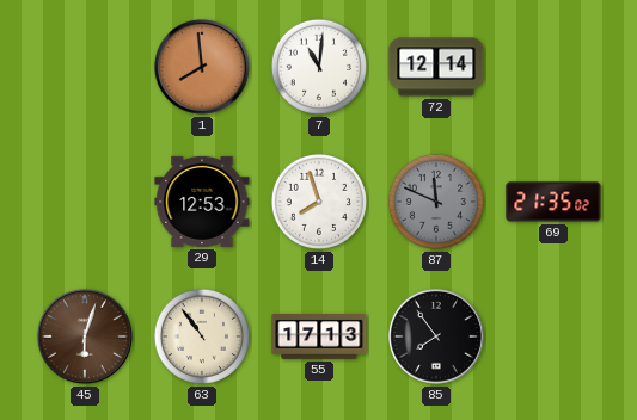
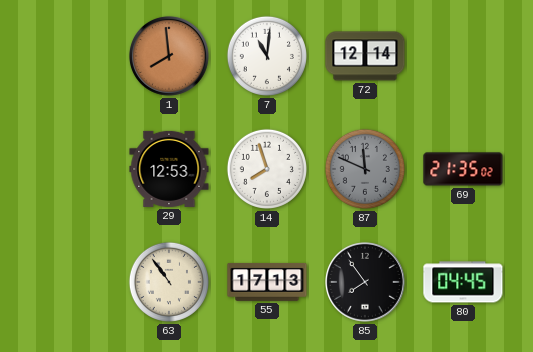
45: 6:03 -> none (85, 336)
80: none -> 04:45 (463, 282)
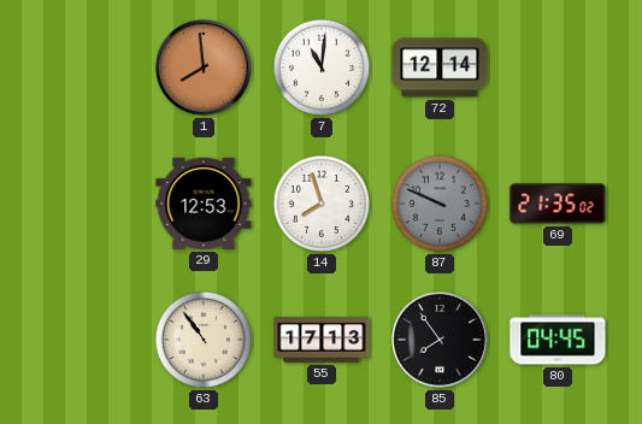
87: 11:49 -> 9:49 (440, 204)
